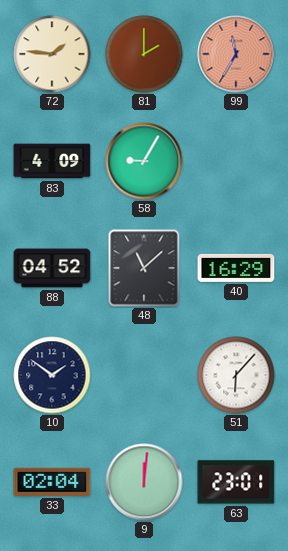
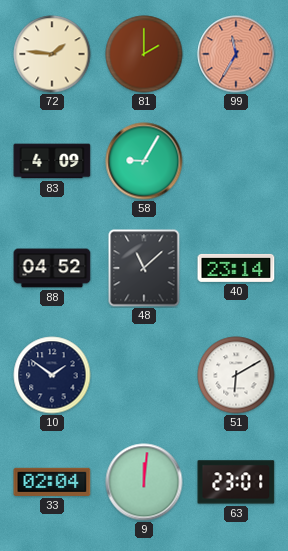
40: 16:29 -> 23:14 (236, 268)
51: 6:07 -> 6:10 (236, 375)
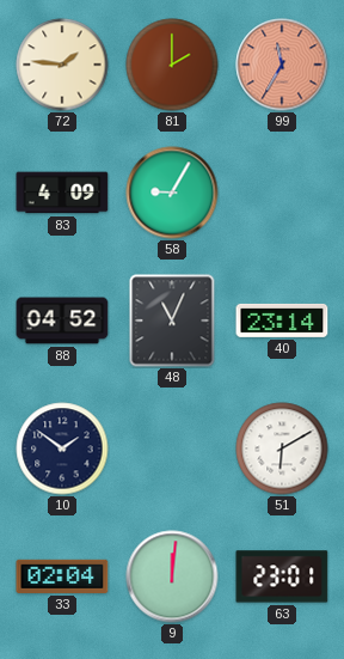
48: 11:08 -> 11:04 (172, 321)
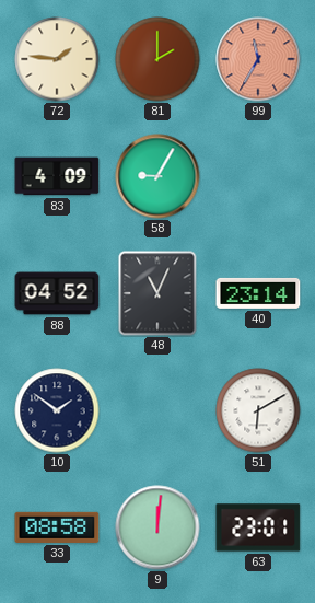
33: 02:04 -> 08:58 (57, 527)
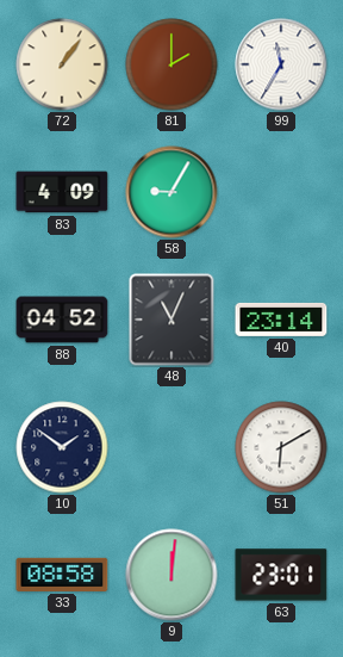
72: 1:46 -> 1:06 (62, 64)
99 dial: salmon -> white (281, 64)
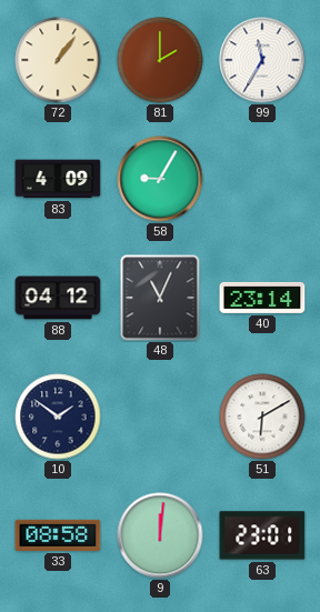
88: 04:52 -> 04:12 (58, 298)
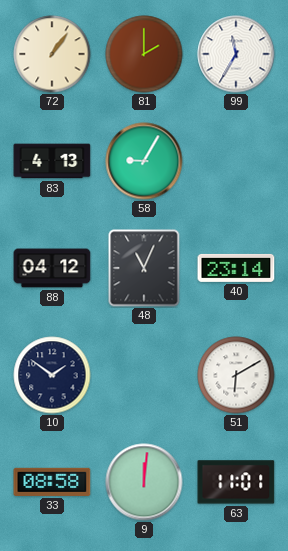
83: 4:09 -> 4:13 (52, 161)
63: 23:01 -> 11:01 (236, 482)
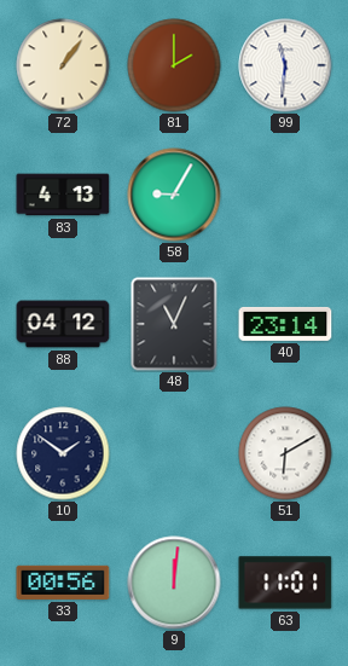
99: 11:35 -> 11:31 (285, 65)
33: 08:58 -> 00:56 (63, 583)
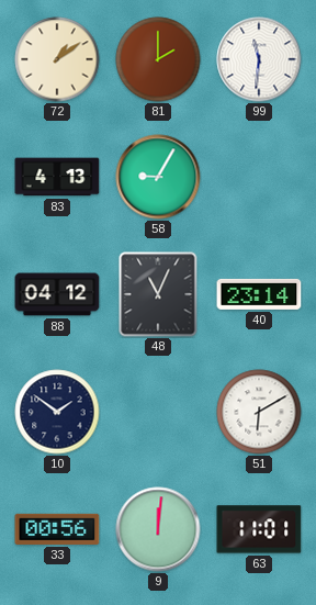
72: 1:06 -> 1:09 (57, 59)
